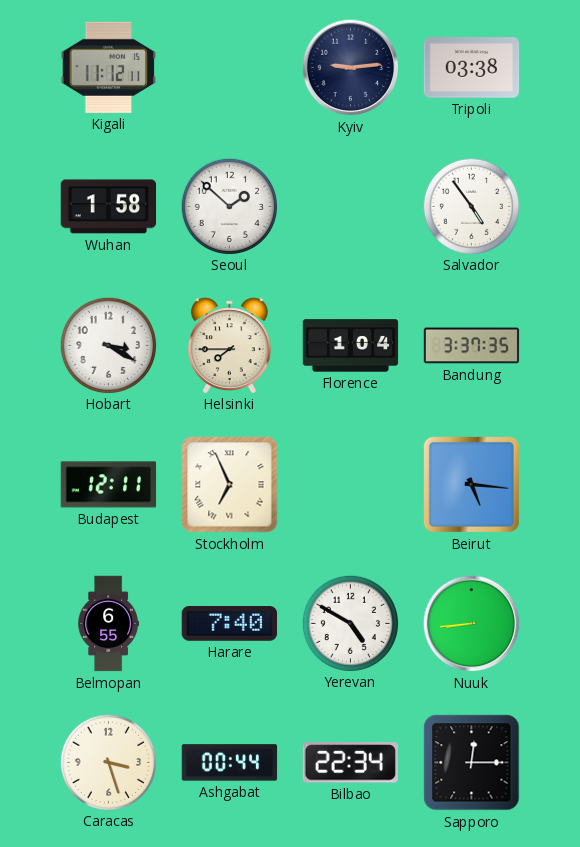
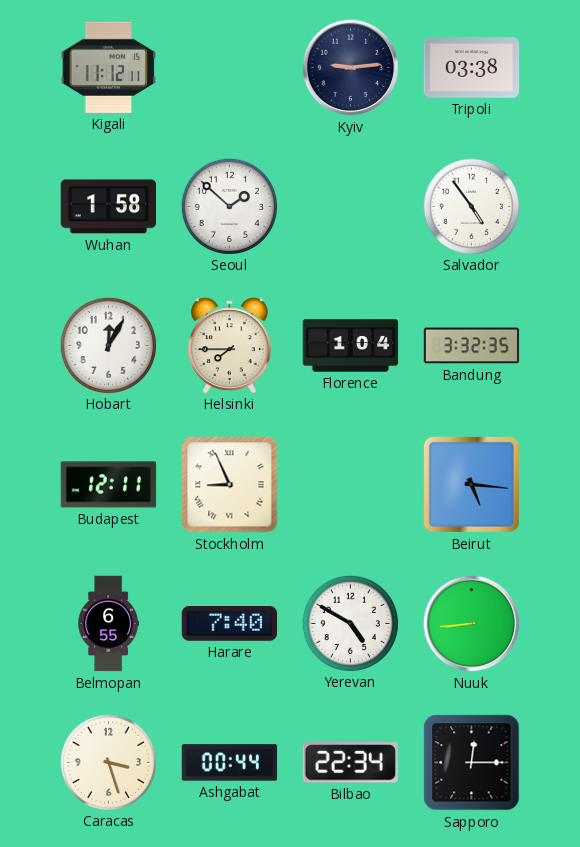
Hobart: 3:20 -> 12:05 (108, 345)
Bandung: 3:37 -> 3:32 (472, 346)
Stockholm: 6:56 -> 8:56 (230, 485)
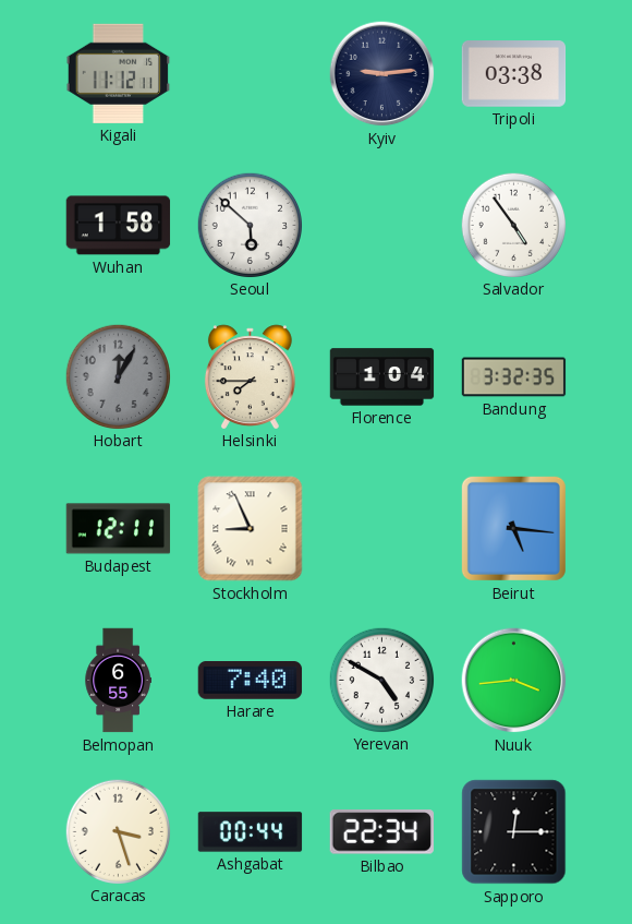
Seoul: 1:52 -> 5:52 (250, 225)
Hobart dial: white -> grey (118, 376)
Nuuk: 8:44 -> 3:44 (514, 681)
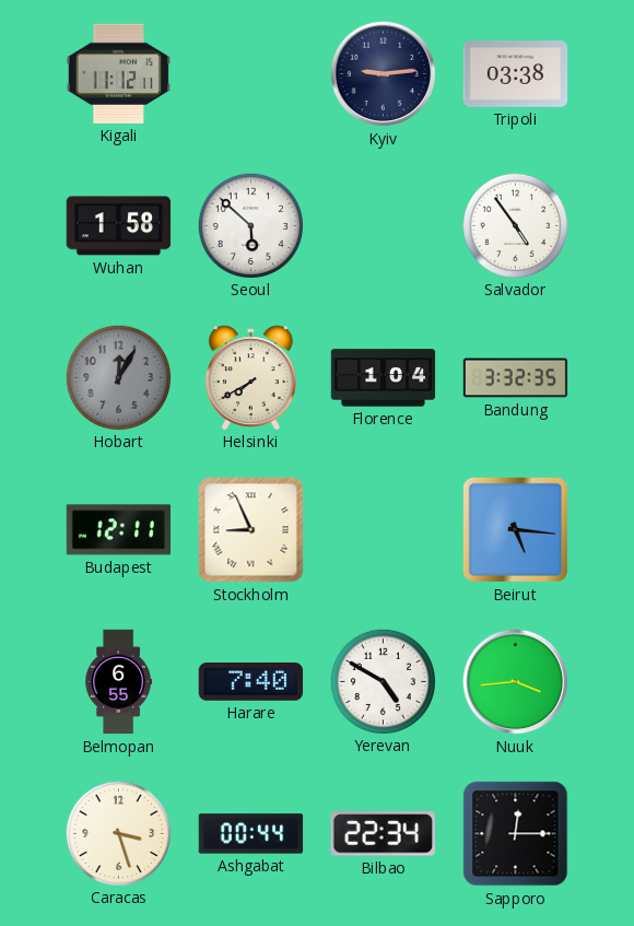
Helsinki: 7:45 -> 7:40 (250, 377)
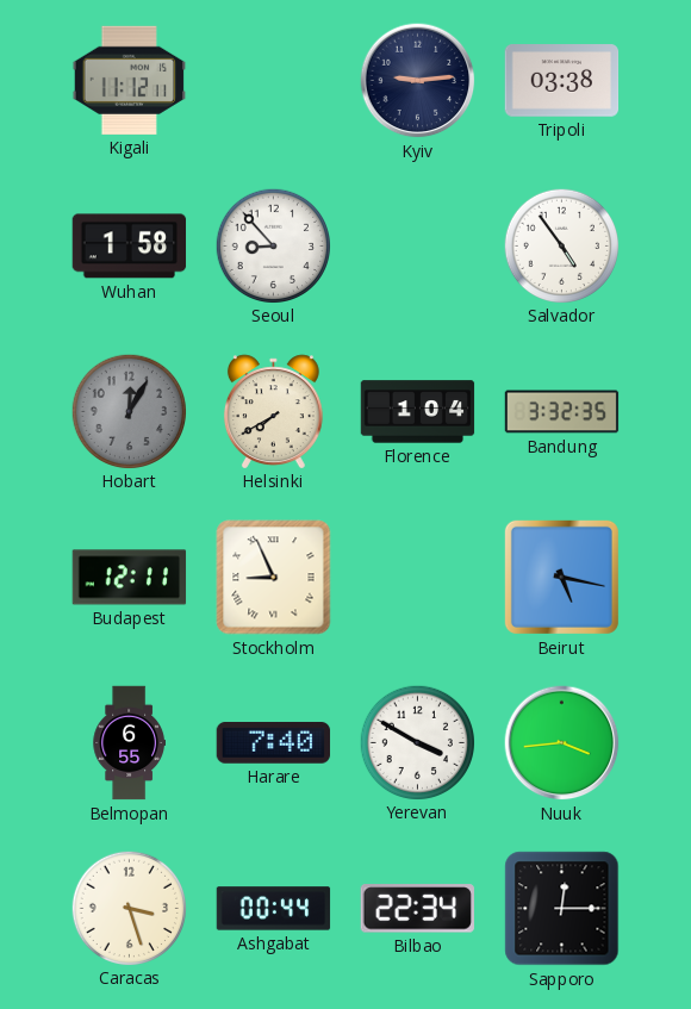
Seoul: 5:52 -> 8:53 (273, 245)
Beirut: 5:16 -> 5:17 (561, 577)
Yerevan: 4:50 -> 3:50 (417, 742)
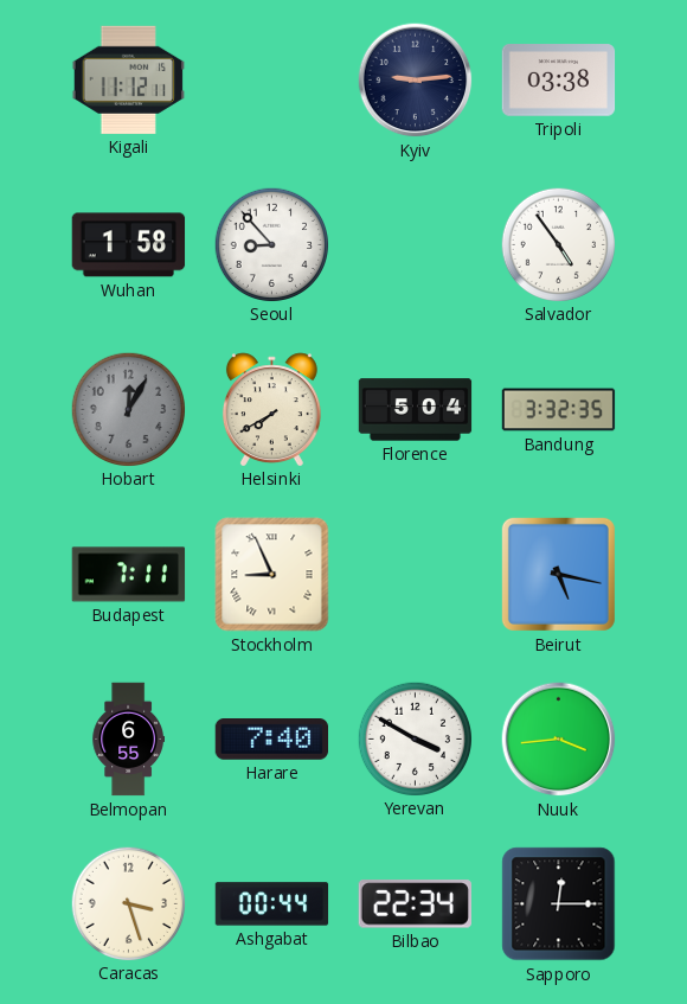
Florence: 1:04 -> 5:04 (416, 410)
Budapest: 12:11 -> 7:11 (129, 575)
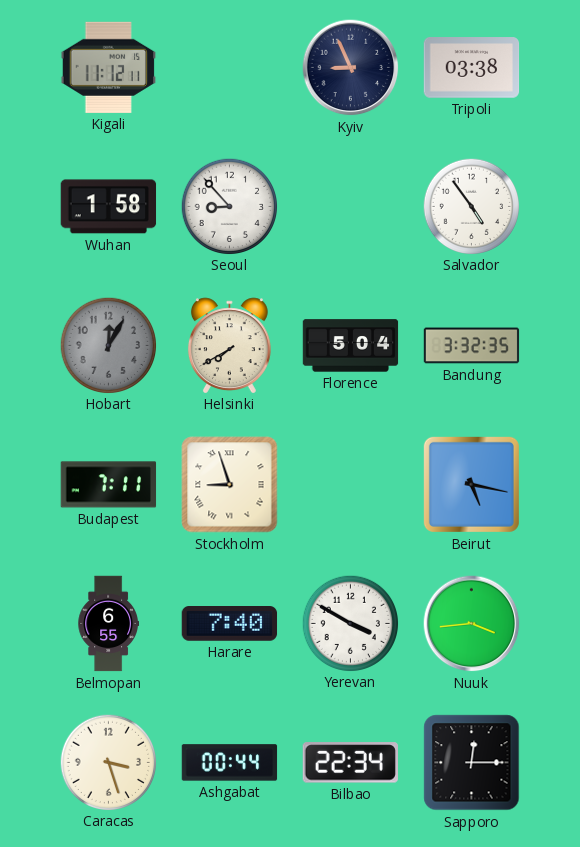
Kyiv: 9:14 -> 8:56 (351, 68)
Stockholm: 8:56 -> 8:57 (230, 485)
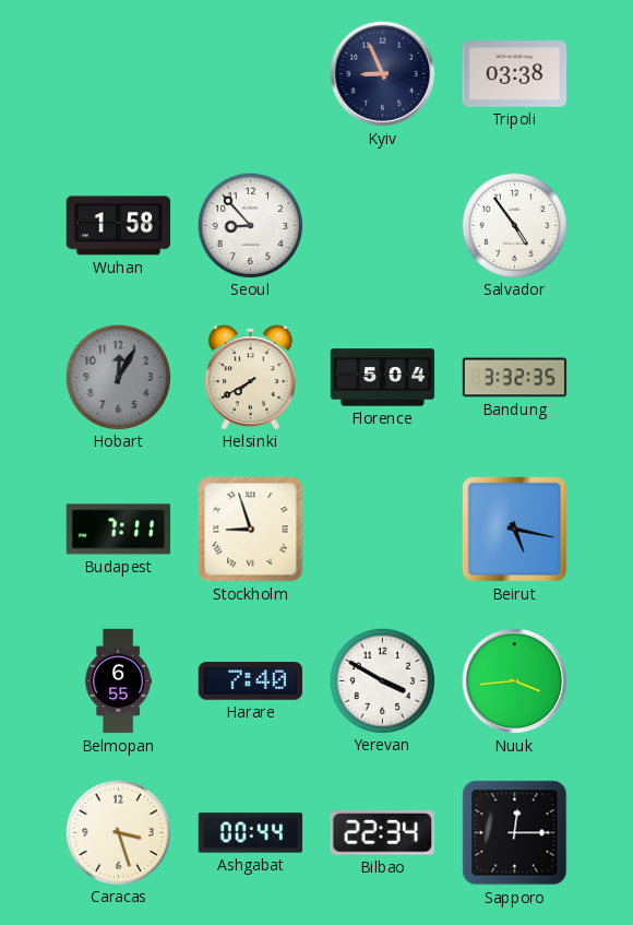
Kigali: 11:12 -> none (109, 67)
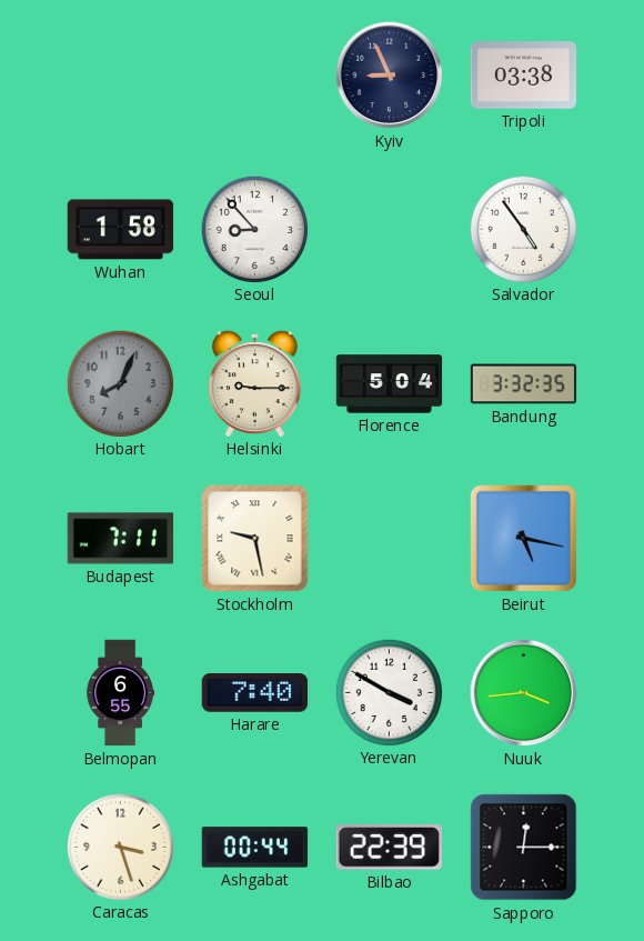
Hobart: 12:05 -> 8:04 (120, 383)
Helsinki: 7:40 -> 9:15 (254, 383)
Stockholm: 8:57 -> 9:28 (255, 539)
Bilbao: 22:34 -> 22:39 (389, 848)
